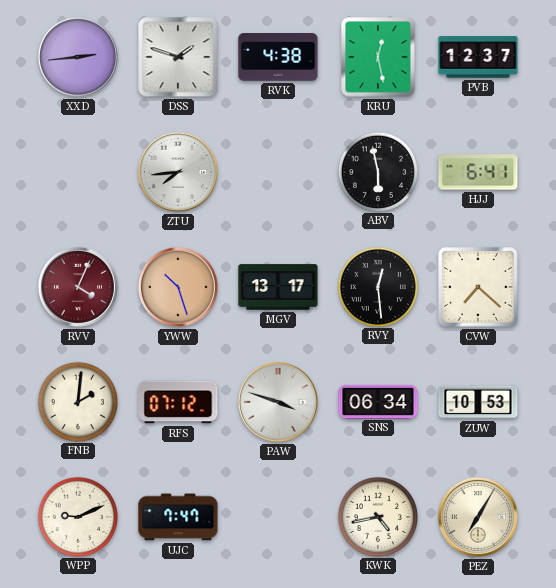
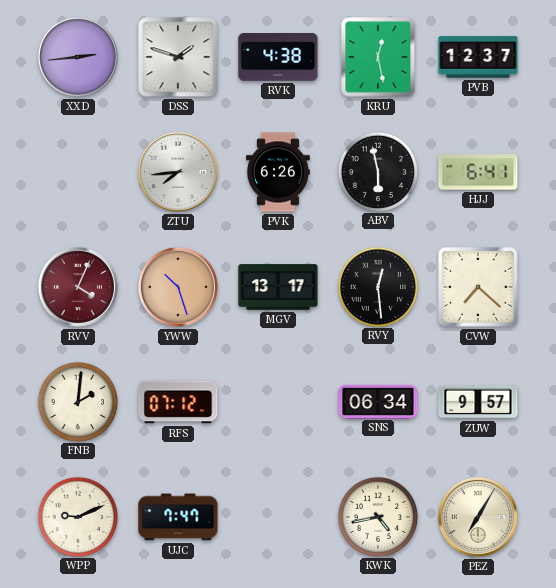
PVK: none -> 6:26 (278, 172)
PAW: 3:48 -> none (278, 402)
ZUW: 10:53 -> 9:57 (478, 402)
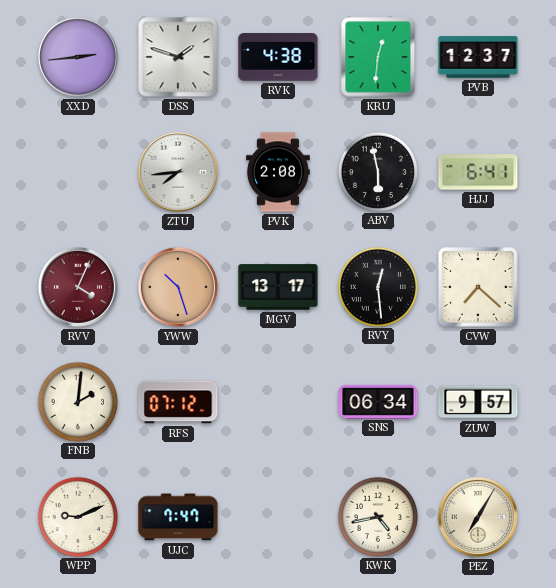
KRU: 12:28 -> 12:31 (378, 57)
PVK: 6:26 -> 2:08 (278, 172)
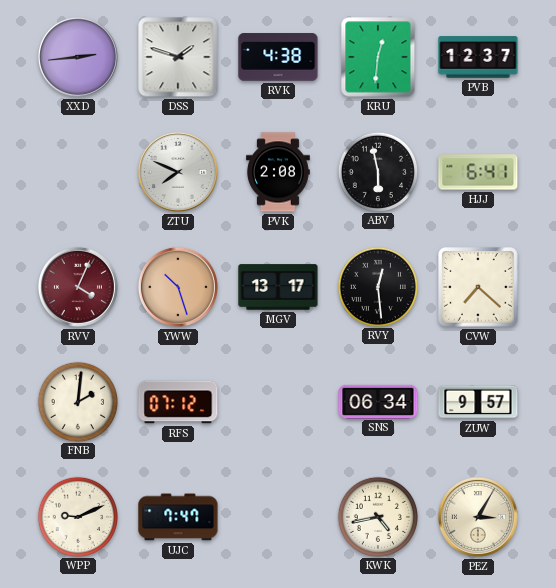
ZTU: 7:44 -> 7:49 (178, 172)
PEZ: 7:05 -> 3:05 (478, 517)
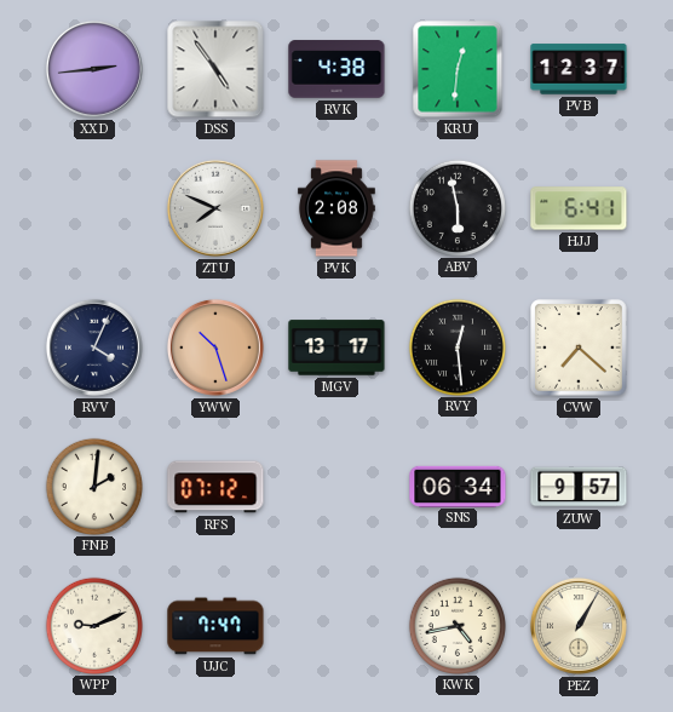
DSS: 1:48 -> 4:54 (215, 69)
RVV dial: burgundy -> navy (94, 348)
PEZ: 3:05 -> 1:05 (579, 626)
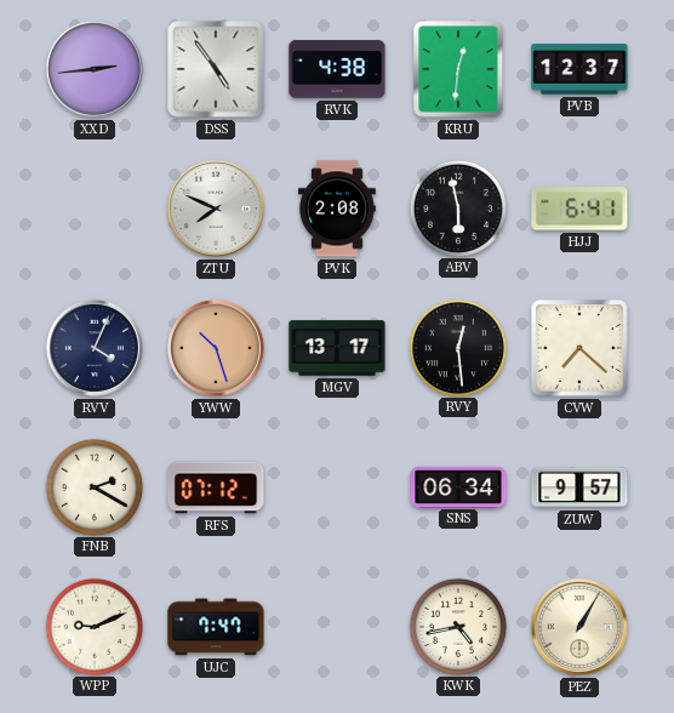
FNB: 2:01 -> 2:20 (93, 486)
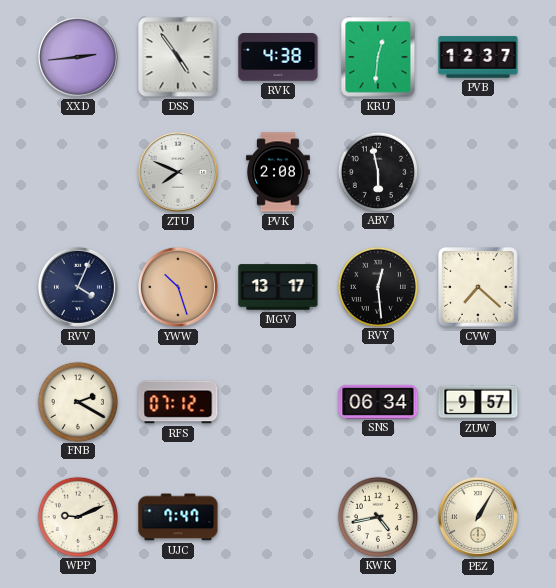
HJJ: 6:41 -> none (579, 209)
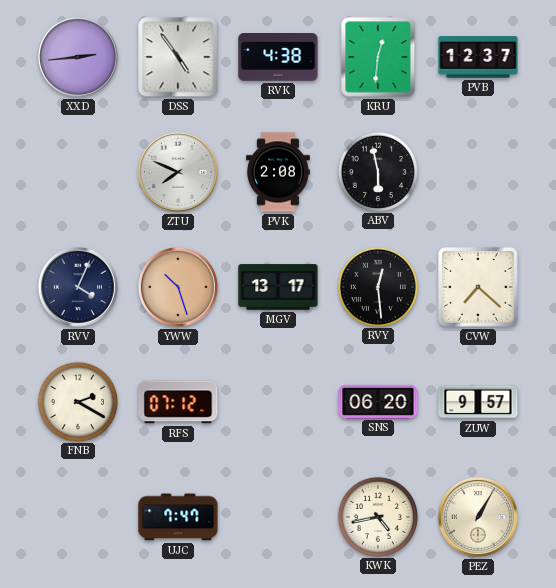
SNS: 06:34 -> 06:20 (378, 401)
WPP: 9:11 -> none (77, 516)
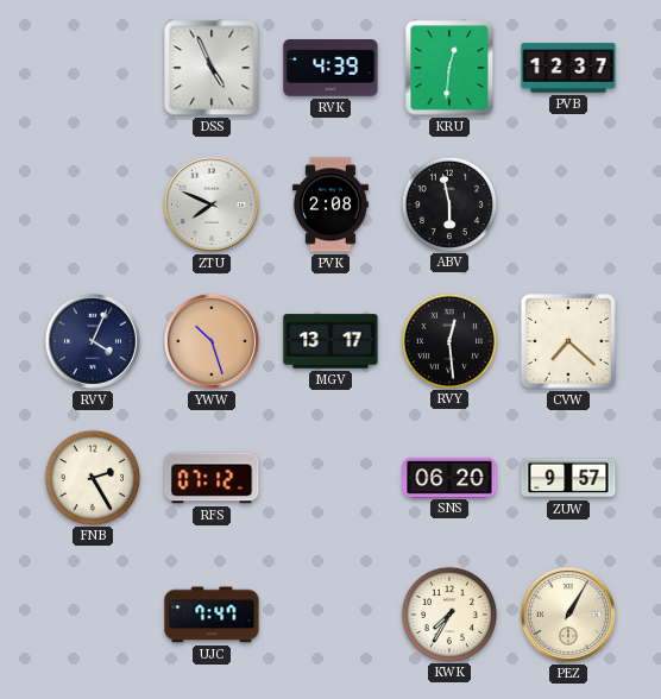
XXD: 2:44 -> none (78, 57)
DSS: 4:54 -> 4:56 (212, 68)
RVK: 4:38 -> 4:39 (330, 68)
FNB: 2:20 -> 2:25 (92, 477)
KWK: 4:43 -> 7:35 (448, 613)
